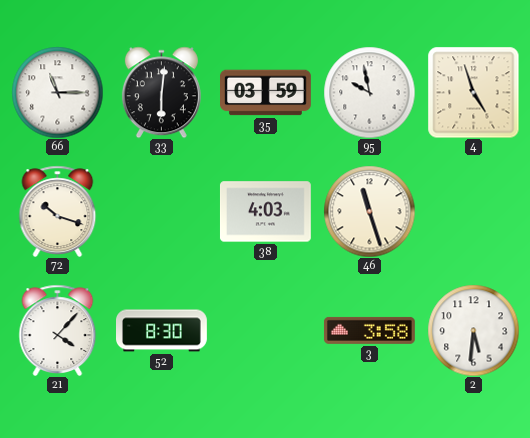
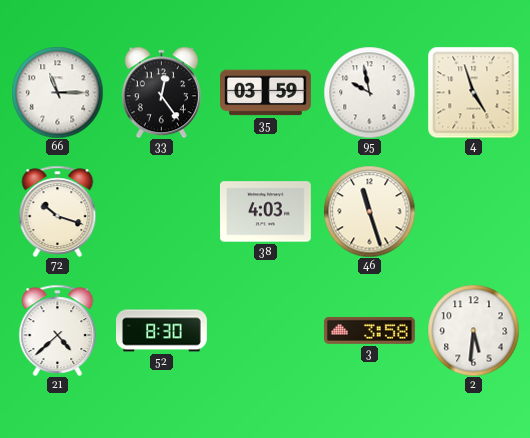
33: 6:01 -> 12:24 (161, 92)
21: 4:07 -> 4:38 (58, 330)
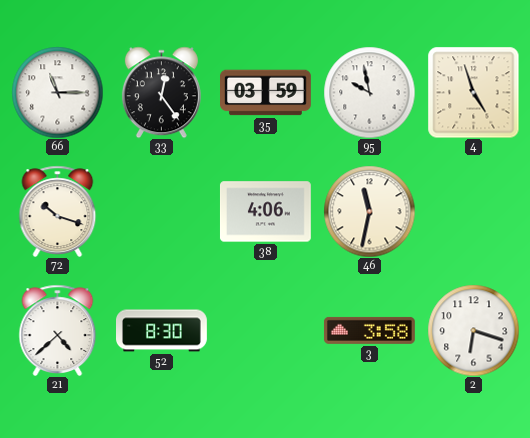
38: 4:03 -> 4:06 (265, 212)
46: 11:27 -> 11:32 (369, 211)
2: 5:31 -> 6:18 (473, 330)
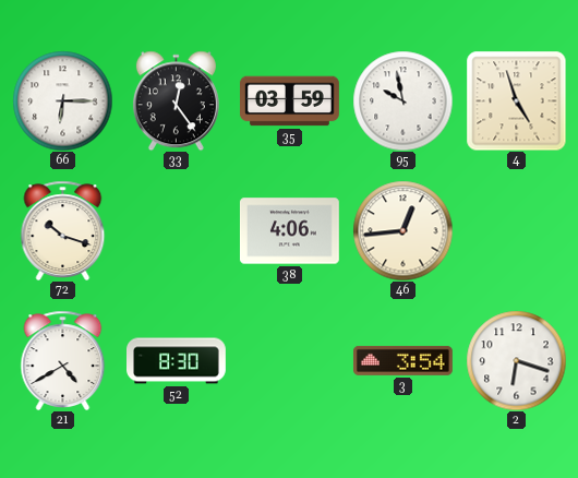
66: 11:15 -> 6:15 (62, 100)
46: 11:32 -> 12:44 (402, 230)
21: 4:38 -> 4:40 (63, 360)
3: 3:58 -> 3:54 (402, 360)
